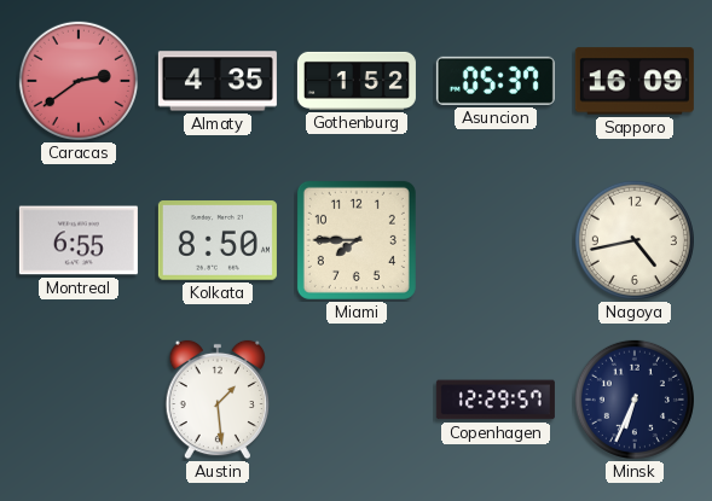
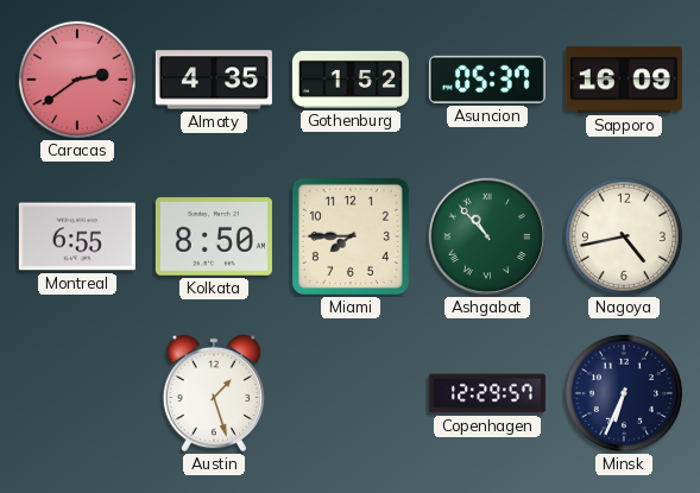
Ashgabat: none -> 10:53 (487, 236)
Austin: 1:29 -> 1:27 (213, 393)
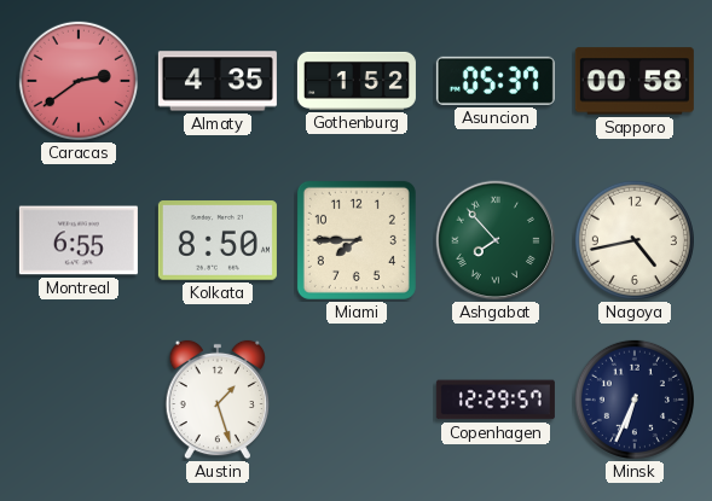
Sapporo: 16:09 -> 00:58 (635, 81)
Ashgabat: 10:53 -> 7:53 (496, 240)
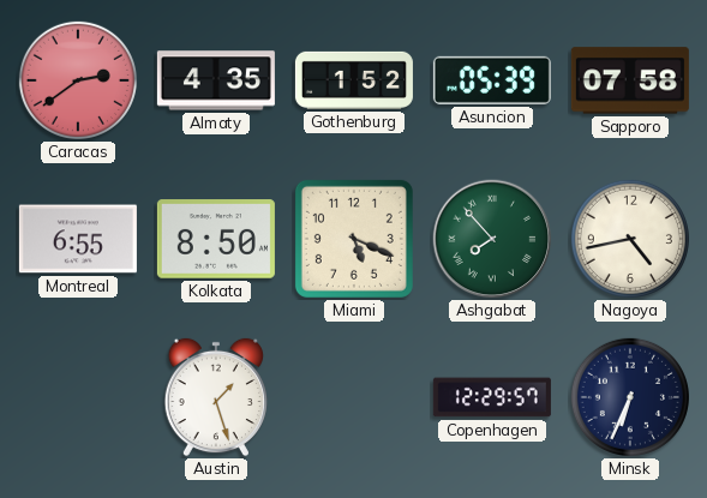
Asuncion: 05:37 -> 05:39 (492, 80)
Sapporo: 00:58 -> 07:58 (630, 80)
Miami: 7:45 -> 5:19 (354, 239)
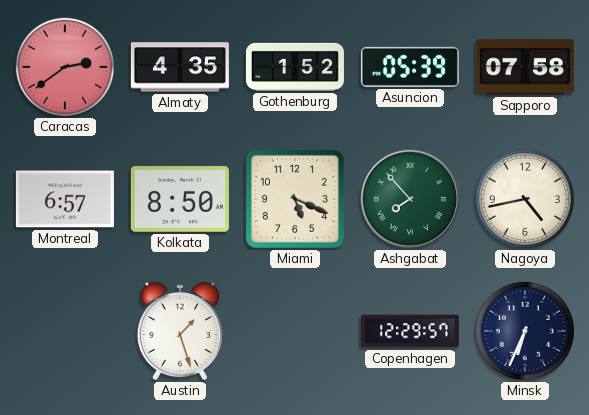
Montreal: 6:55 -> 6:57 (65, 199)
